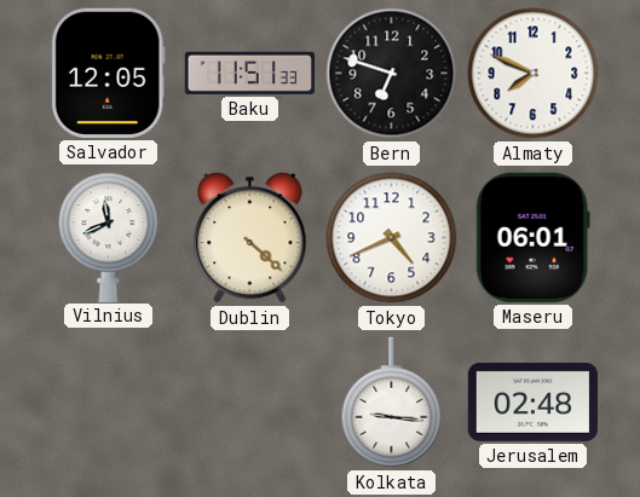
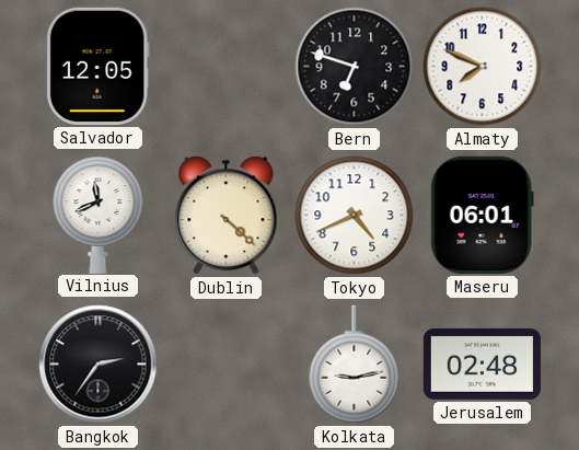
Baku: 11:51 -> none (249, 73)
Bangkok: none -> 2:36 (99, 365)
Kolkata: 9:16 -> 9:13 (355, 365)
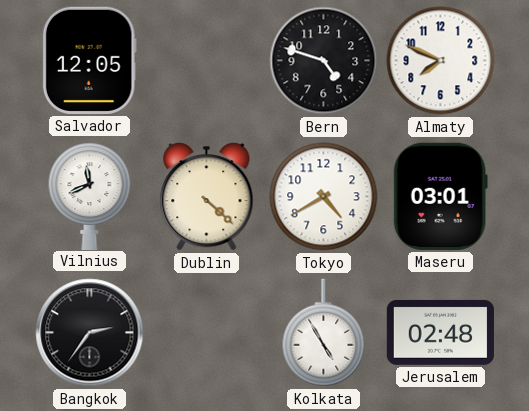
Bern: 6:48 -> 4:48 (324, 61)
Tokyo: 4:41 -> 4:40 (324, 197)
Maseru: 06:01 -> 03:01 (440, 196)
Kolkata: 9:13 -> 4:55 (324, 333)
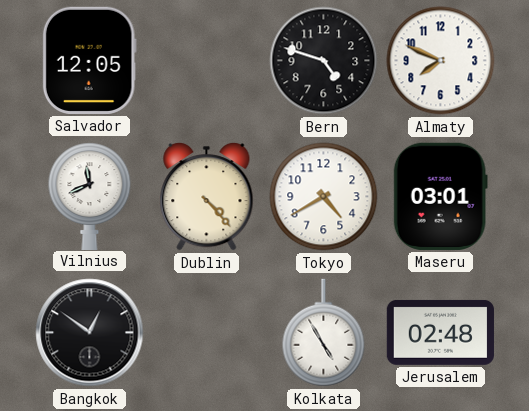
Dublin: 4:22 -> 4:23 (207, 196)
Bangkok: 2:36 -> 12:51 (90, 333)
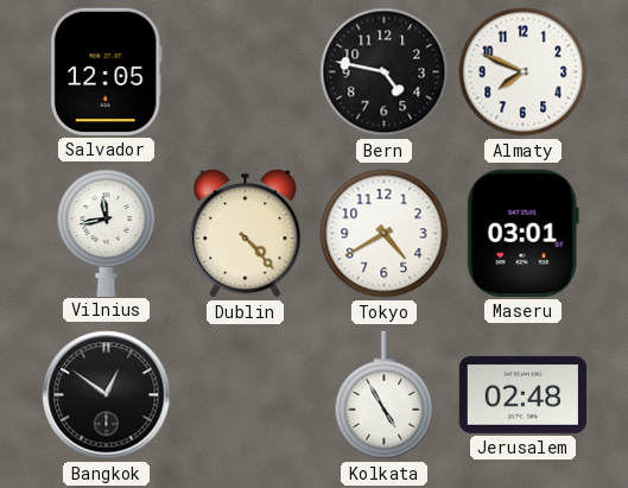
Bern: 4:48 -> 4:47 (385, 72)
Vilnius: 11:41 -> 11:43 (107, 233)
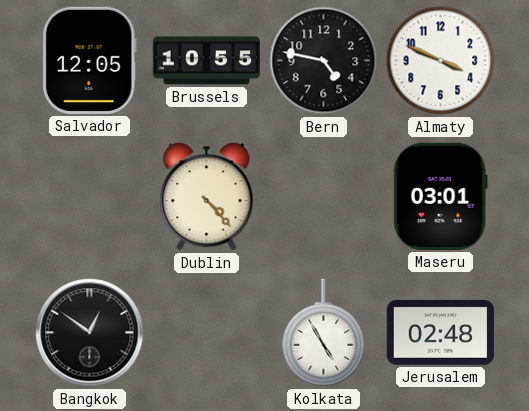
Brussels: none -> 10:55 (206, 61)
Almaty: 7:49 -> 3:49 (441, 61)
Vilnius: 11:43 -> none (107, 233)
Tokyo: 4:40 -> none (385, 234)
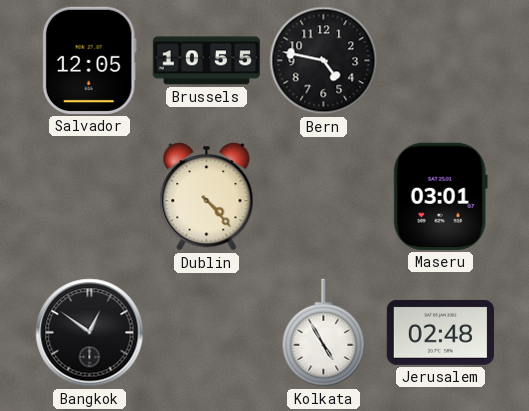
Almaty: 3:49 -> none (441, 61)
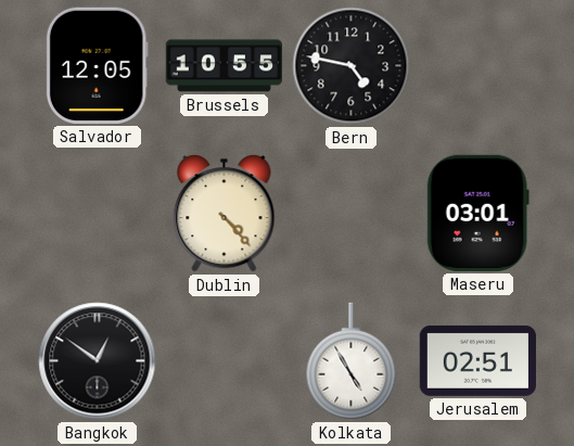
Jerusalem: 02:48 -> 02:51 (477, 360)
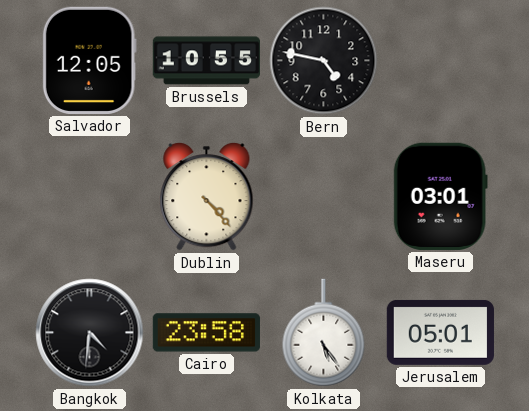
Bangkok: 12:51 -> 4:31 (90, 333)
Cairo: none -> 23:58 (206, 333)
Kolkata: 4:55 -> 5:24 (324, 333)
Jerusalem: 02:51 -> 05:01 (440, 332)
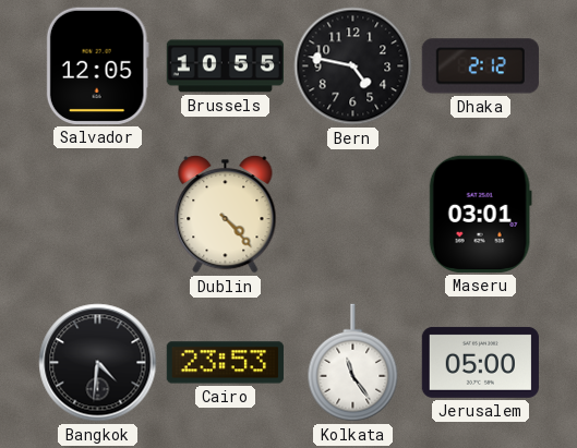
Dhaka: none -> 2:12 (480, 66)
Cairo: 23:58 -> 23:53 (225, 363)
Kolkata: 5:24 -> 11:24 (353, 363)
Jerusalem: 05:01 -> 05:00 (480, 362)
